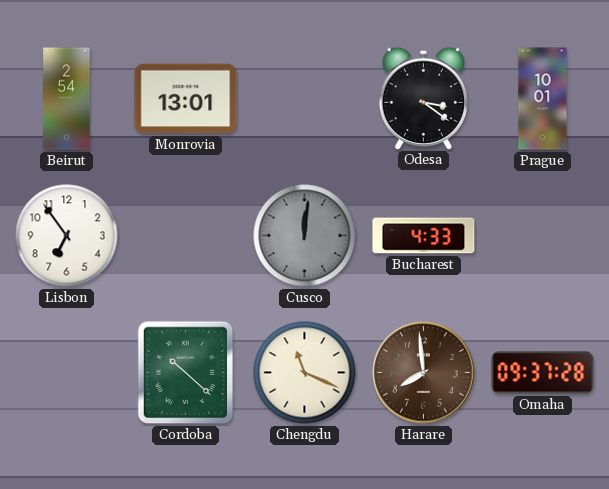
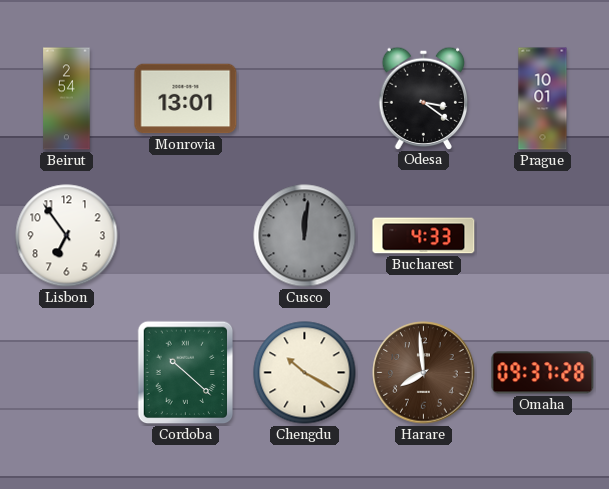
Chengdu: 11:19 -> 10:20 (305, 373)
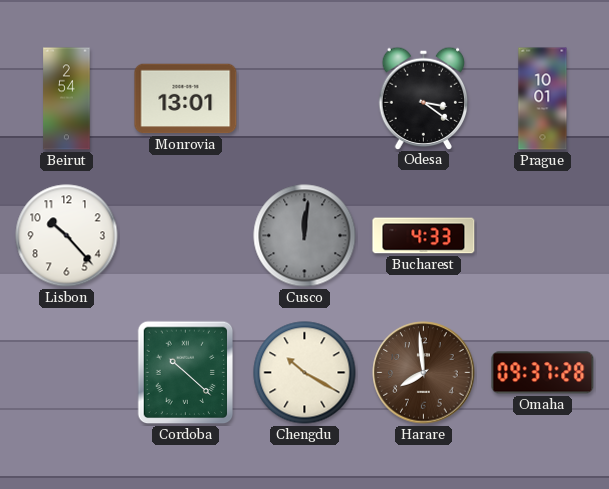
Lisbon: 6:54 -> 10:23 (67, 236)
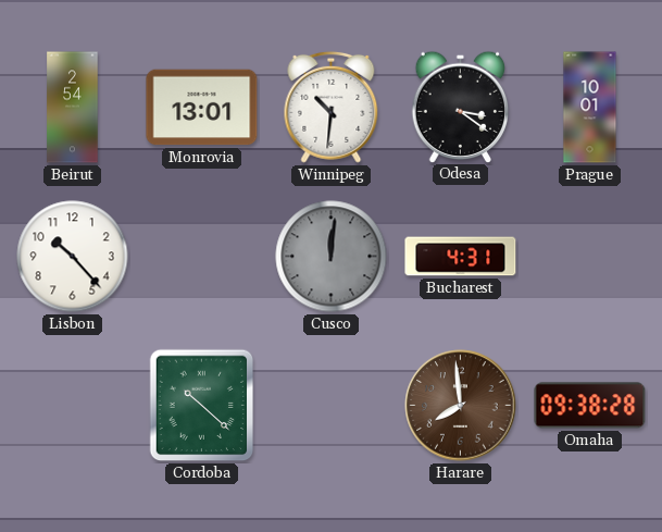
Winnipeg: none -> 10:31 (332, 107)
Bucharest: 4:33 -> 4:31 (461, 257)
Chengdu: 10:20 -> none (305, 373)
Omaha: 09:37 -> 09:38 (590, 406)
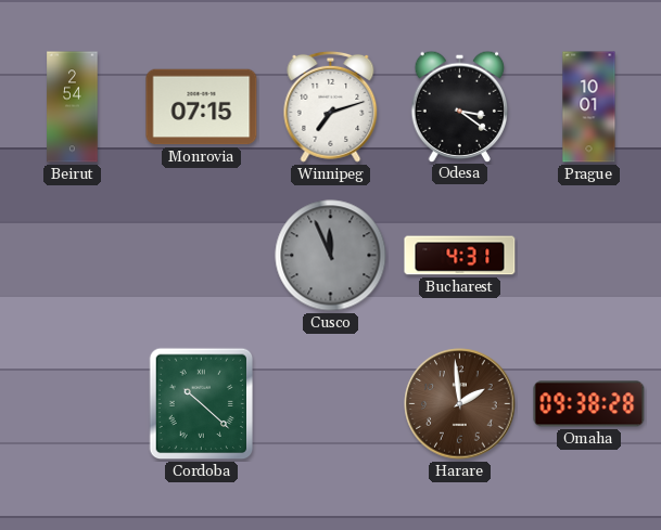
Monrovia: 13:01 -> 07:15 (202, 107)
Winnipeg: 10:31 -> 7:12 (331, 106)
Lisbon: 10:23 -> none (73, 257)
Cusco: 12:01 -> 11:56 (331, 256)
Harare: 7:59 -> 1:59 (460, 404)
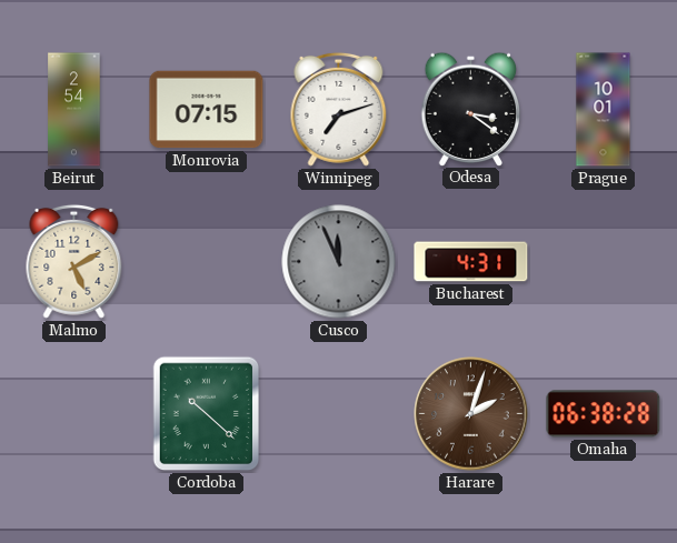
Malmo: none -> 5:10 (74, 261)
Harare: 1:59 -> 2:03 (471, 414)
Omaha: 09:38 -> 06:38 (604, 414)
